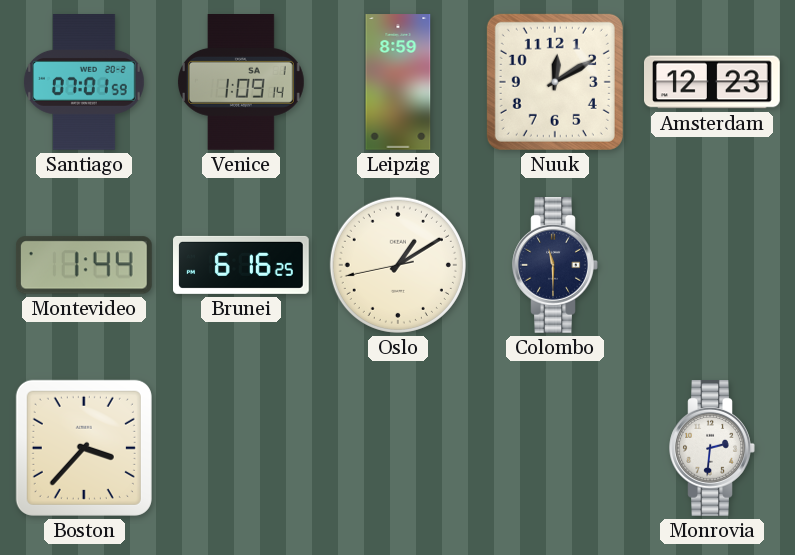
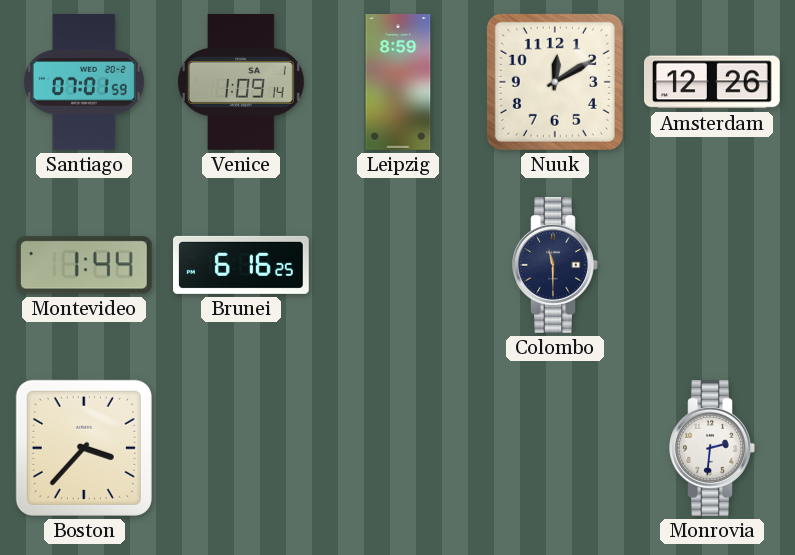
Amsterdam: 12:23 -> 12:26 (712, 82)
Oslo: 1:09 -> none (398, 265)
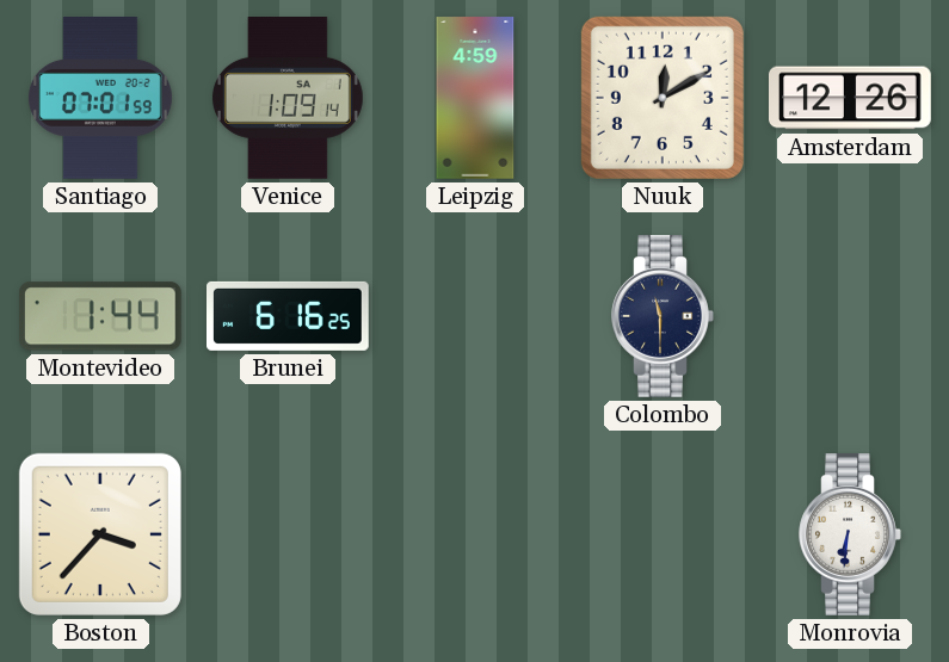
Leipzig: 8:59 -> 4:59 (475, 98)
Monrovia: 2:31 -> 6:31 (850, 536)
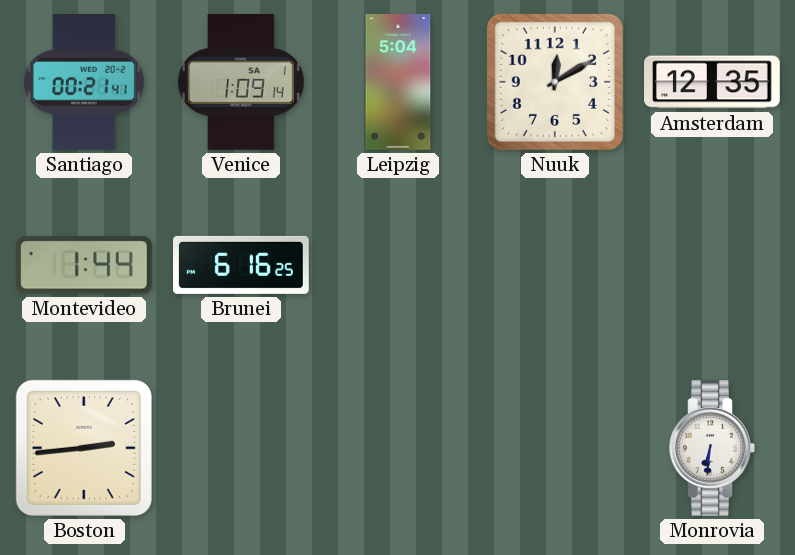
Santiago: 07:01 -> 00:21 (84, 83)
Leipzig: 4:59 -> 5:04 (398, 82)
Amsterdam: 12:26 -> 12:35 (712, 82)
Colombo: 11:30 -> none (663, 317)
Boston: 3:37 -> 2:44 (84, 448)
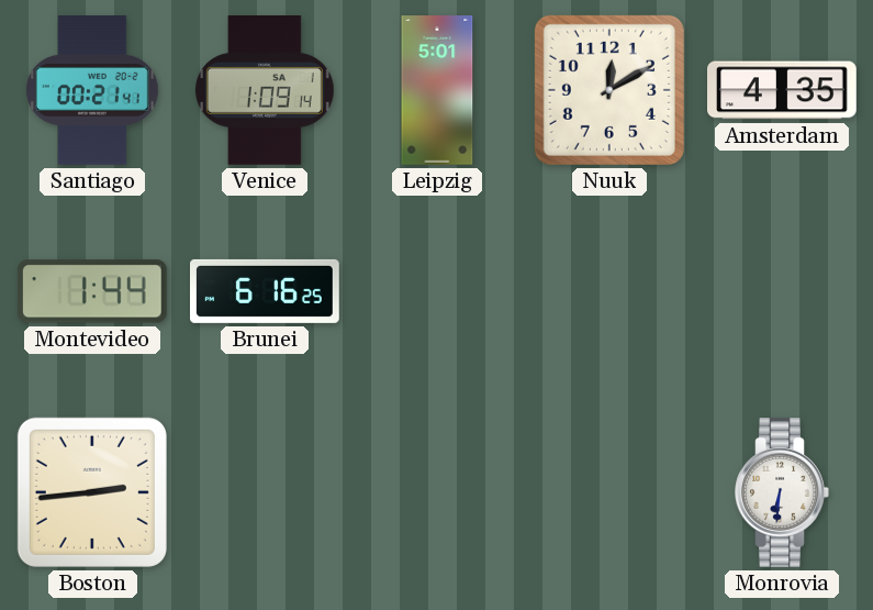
Leipzig: 5:04 -> 5:01 (437, 90)
Amsterdam: 12:35 -> 4:35 (782, 90)
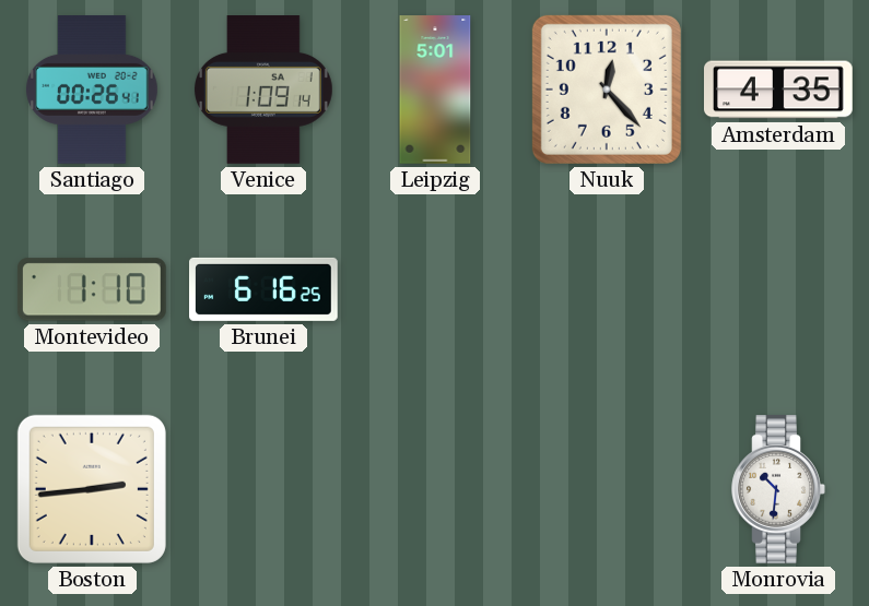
Santiago: 00:21 -> 00:26 (92, 91)
Nuuk: 12:10 -> 12:23 (607, 90)
Montevideo: 1:44 -> 1:10 (92, 289)
Monrovia: 6:31 -> 10:31 (778, 490)
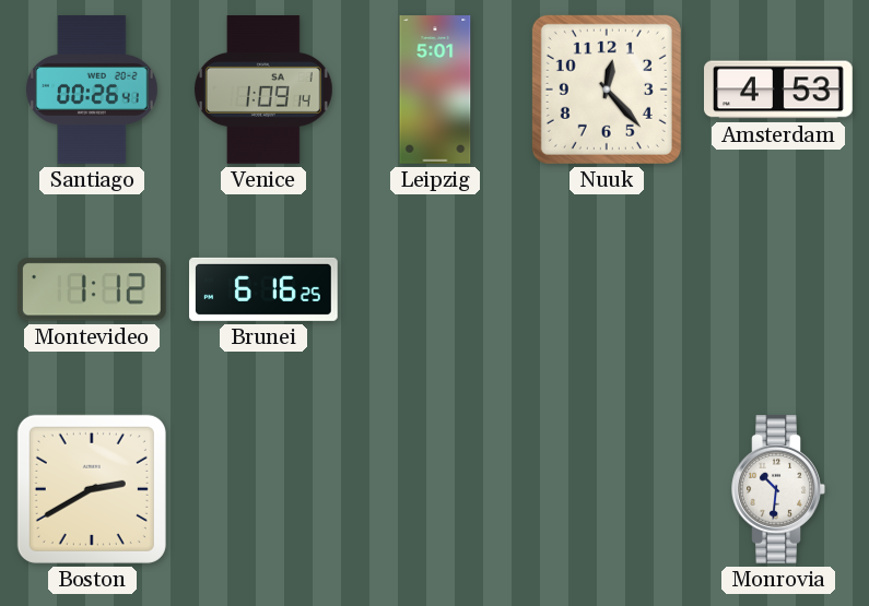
Amsterdam: 4:35 -> 4:53 (778, 90)
Montevideo: 1:10 -> 1:12 (92, 289)
Boston: 2:44 -> 2:40 (92, 489)
